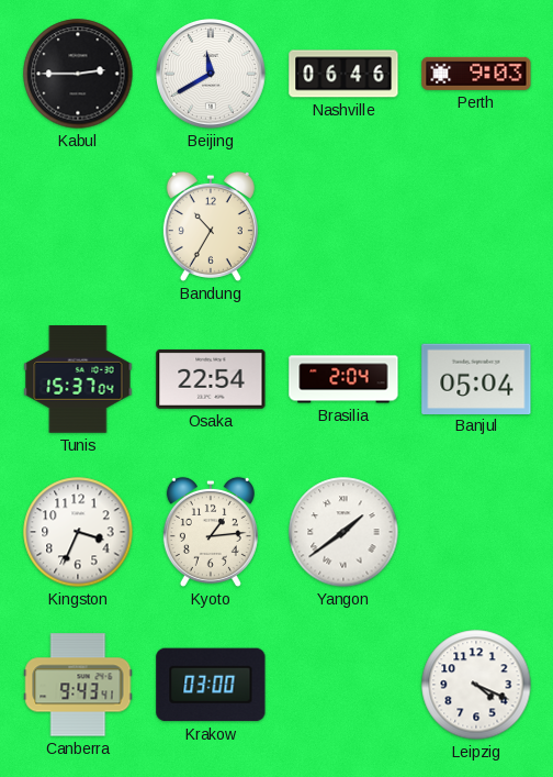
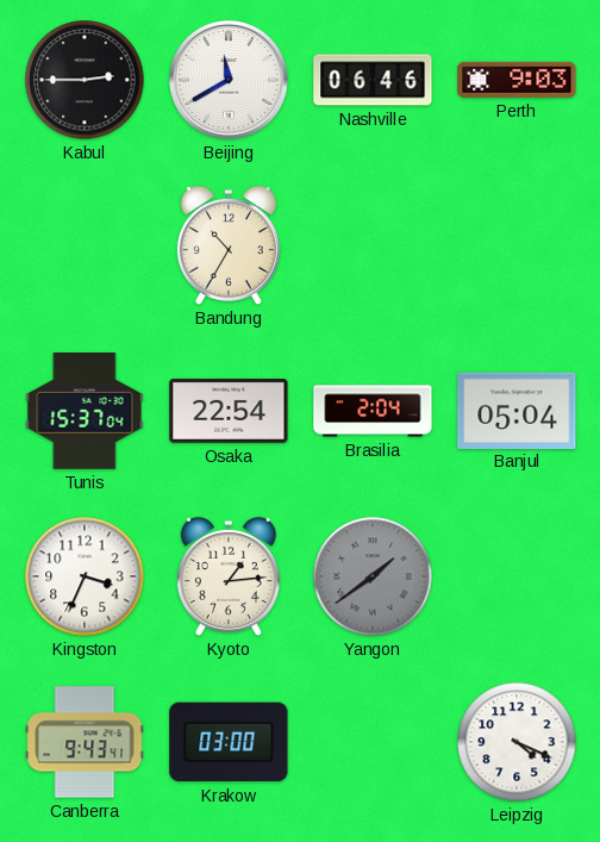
Yangon dial: white -> grey (373, 576)
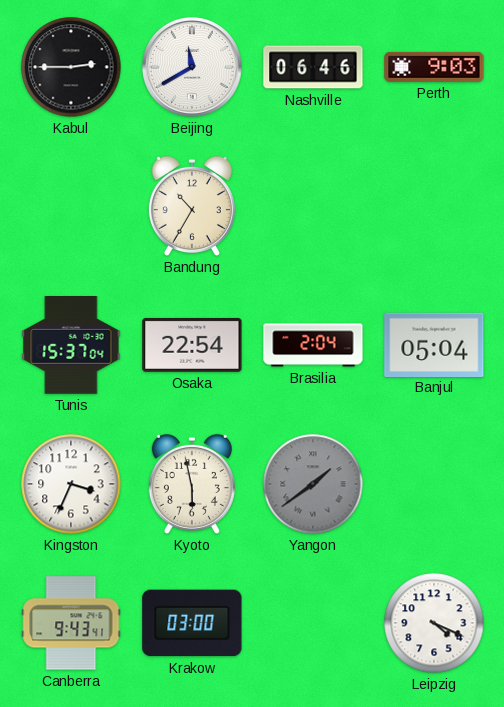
Kyoto: 1:14 -> 5:58 (192, 484)
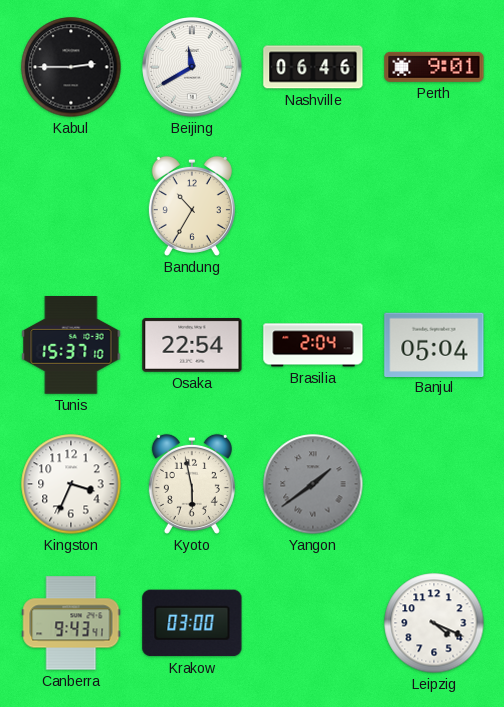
Perth: 9:03 -> 9:01 (434, 67)
Tunis: 15:37:04 -> 15:37:10 (71, 346)
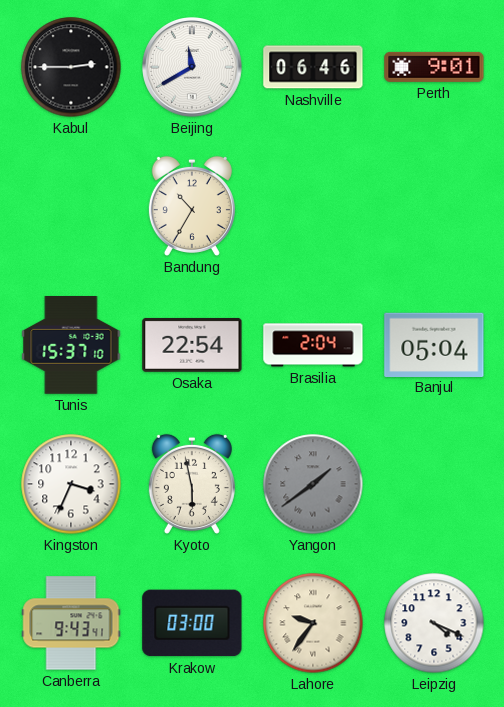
Lahore: none -> 9:36 (313, 623)
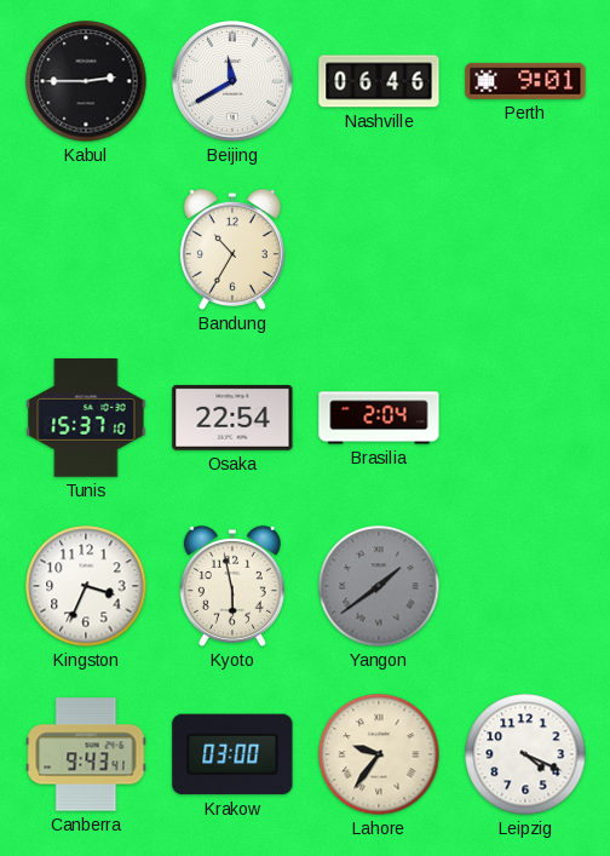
Banjul: 05:04 -> none (434, 344)
